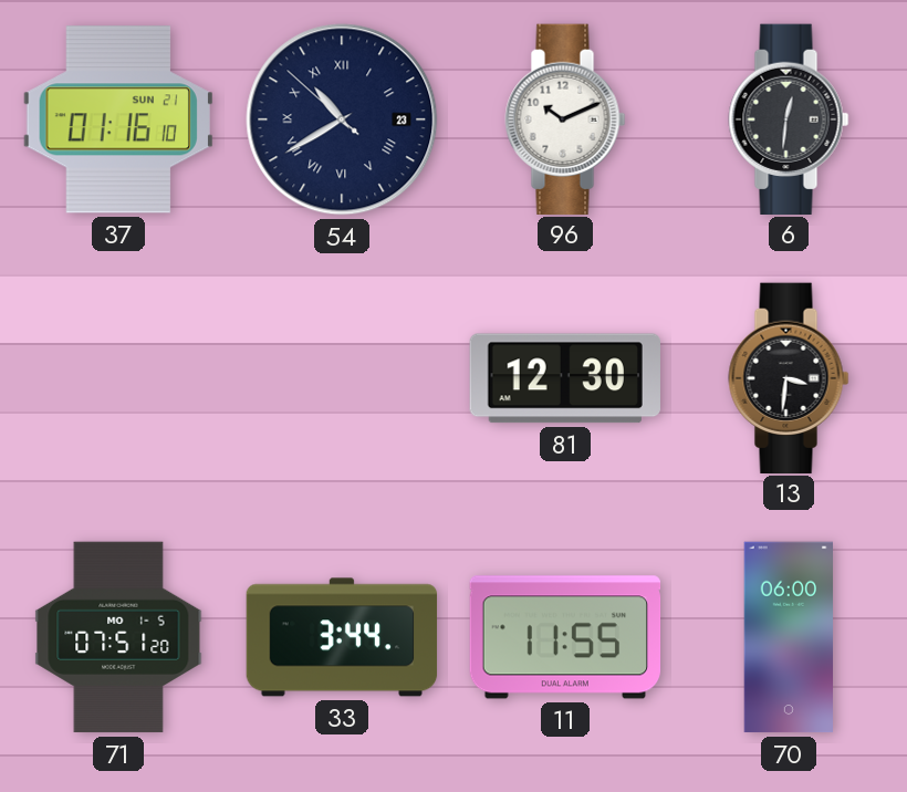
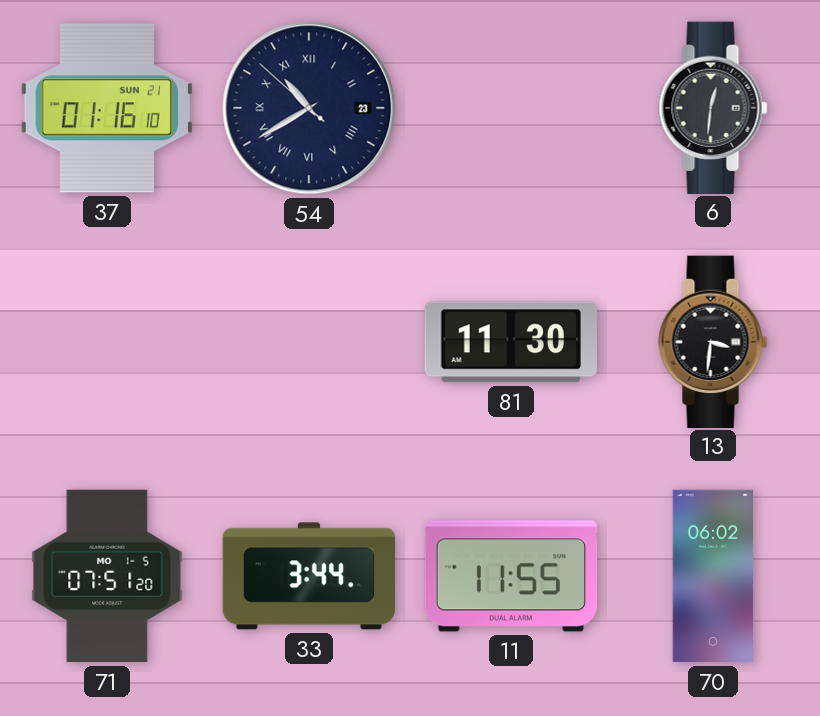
96: 10:11 -> none (565, 118)
81: 12:30 -> 11:30 (511, 342)
70: 06:00 -> 06:02 (712, 576)
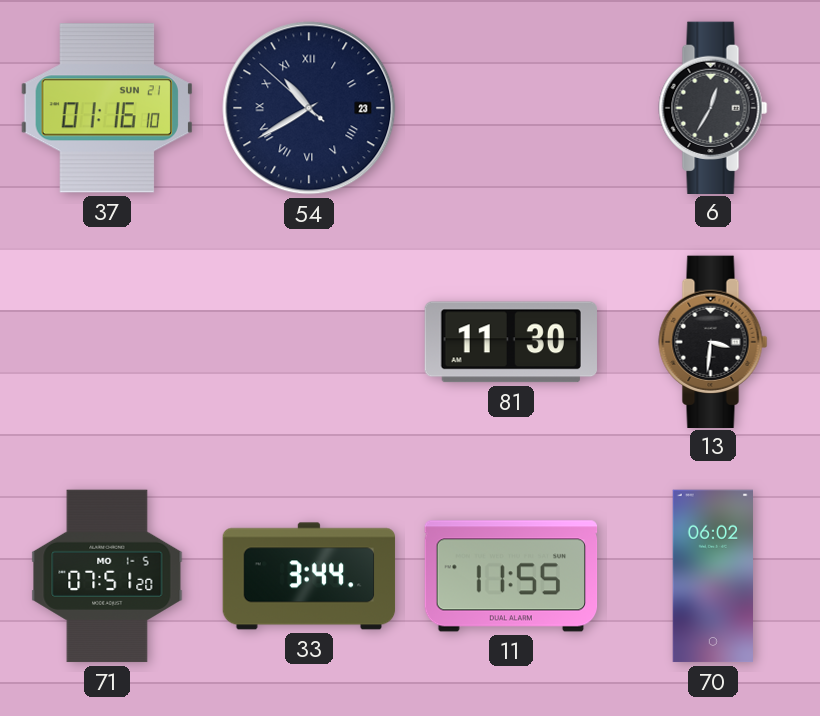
6: 12:31 -> 12:35 (713, 107)
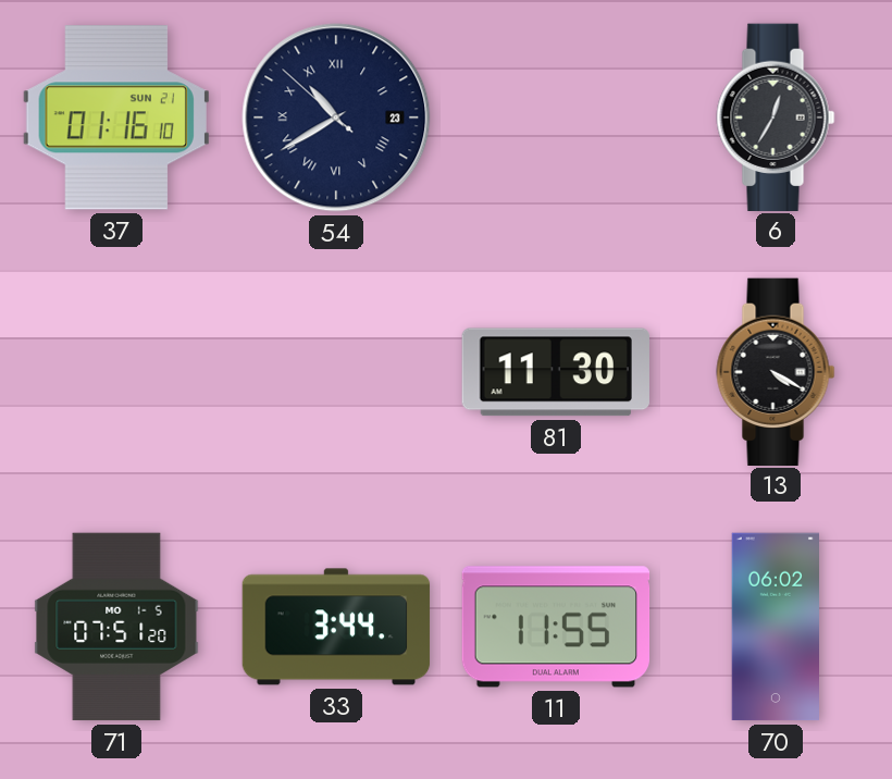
13: 3:31 -> 4:20 (776, 371)
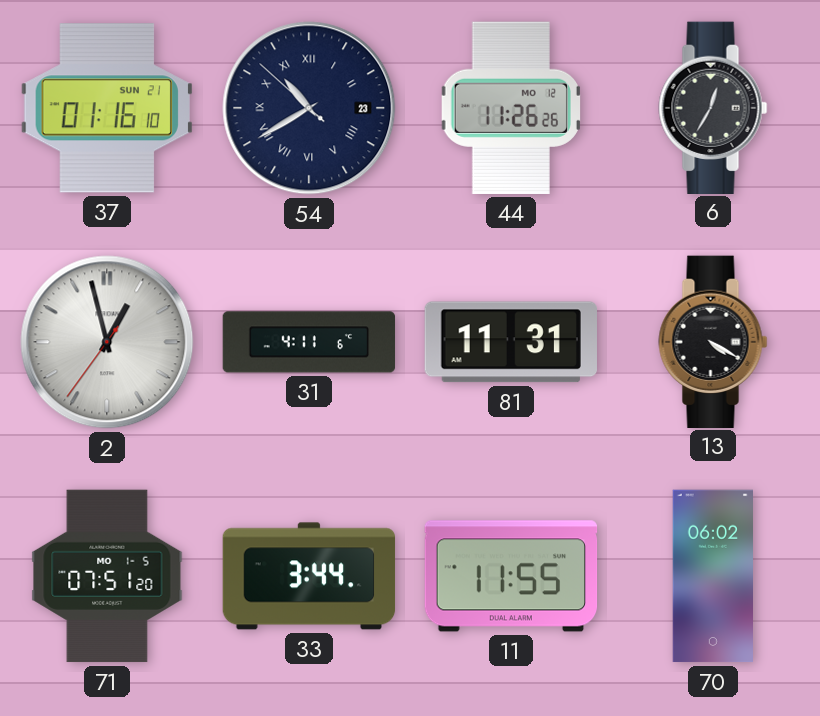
44: none -> 11:26 (511, 108)
2: none -> 12:57 (107, 342)
31: none -> 4:11 (309, 342)
81: 11:30 -> 11:31 (511, 342)
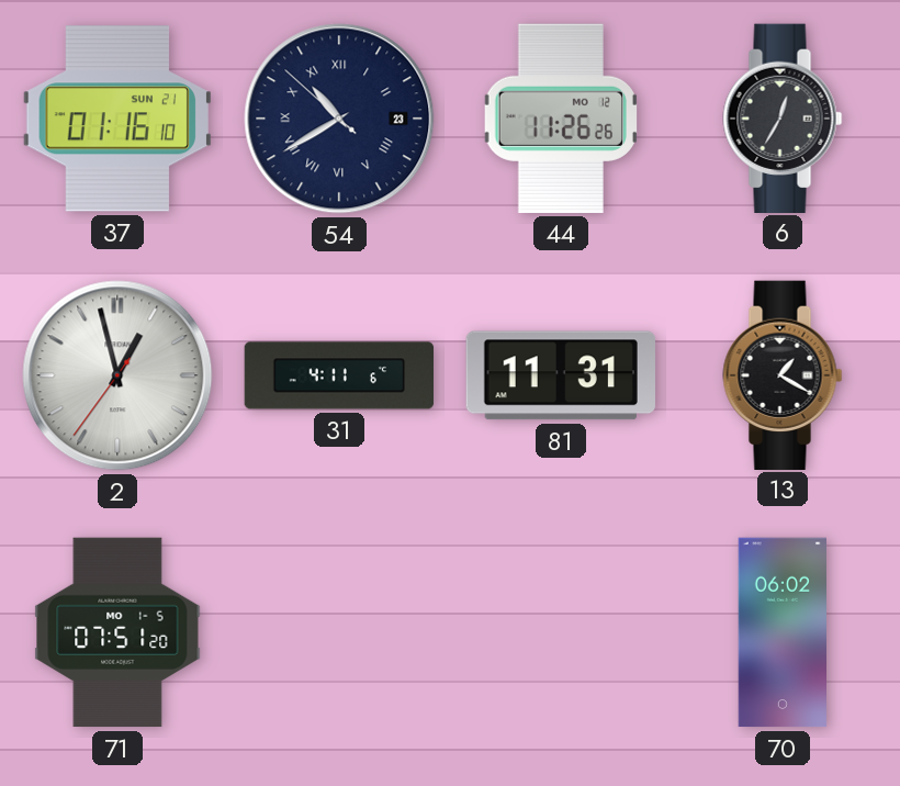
13: 4:20 -> 1:20 (783, 374)
33: 3:44 -> none (309, 576)
11: 11:55 -> none (511, 576)
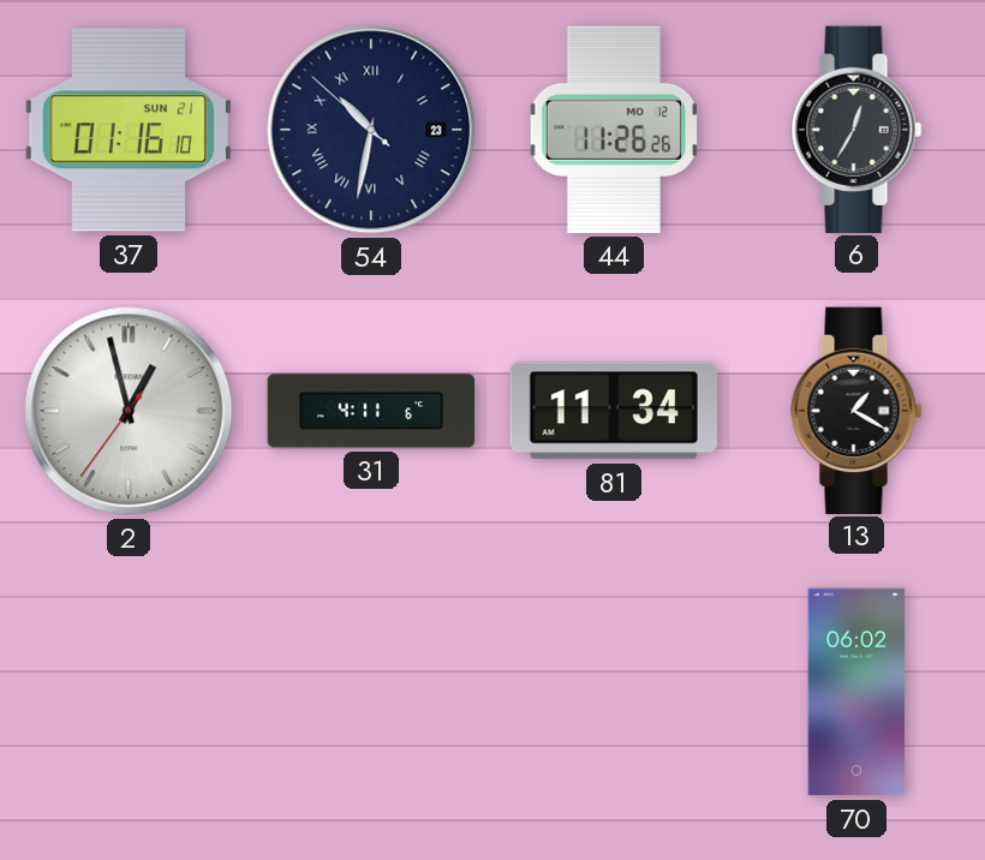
54: 10:39 -> 10:31 (371, 130)
81: 11:31 -> 11:34 (614, 411)
71: 07:51 -> none (117, 632)
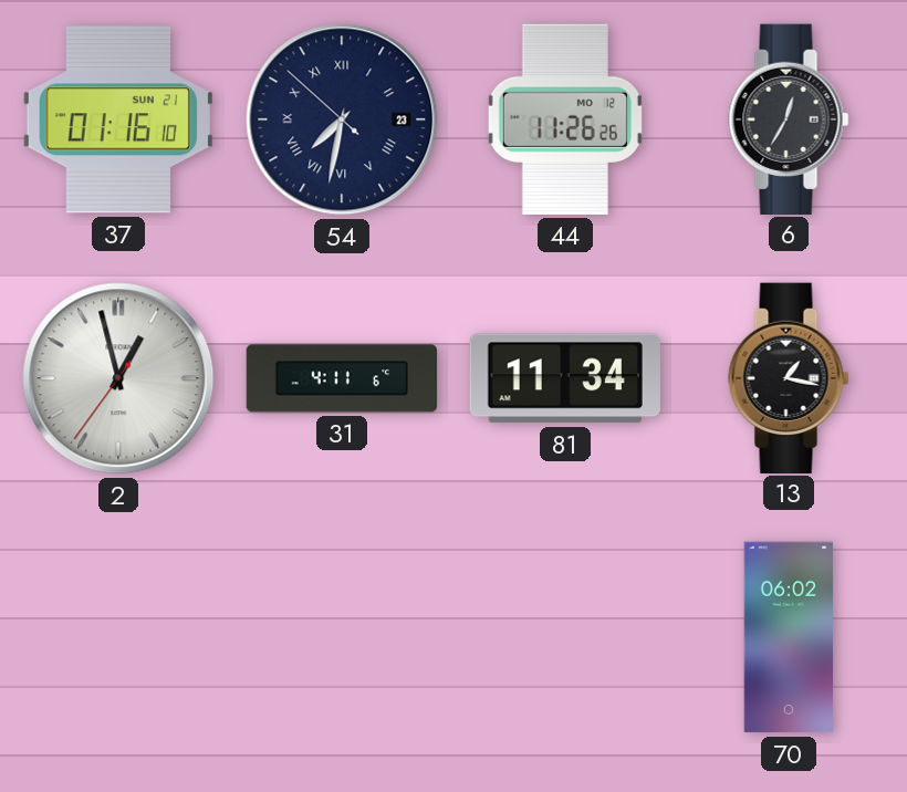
54: 10:31 -> 7:31 (342, 119)
13: 1:20 -> 1:17 (789, 377)
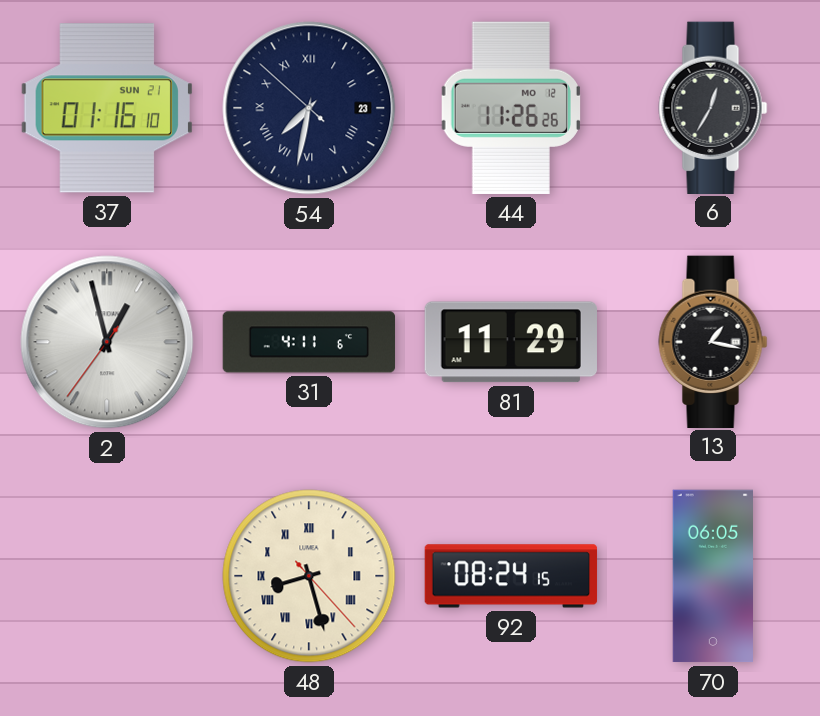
81: 11:34 -> 11:29 (511, 342)
48: none -> 8:27 (309, 576)
92: none -> 08:24 (511, 576)
70: 06:02 -> 06:05 (712, 576)
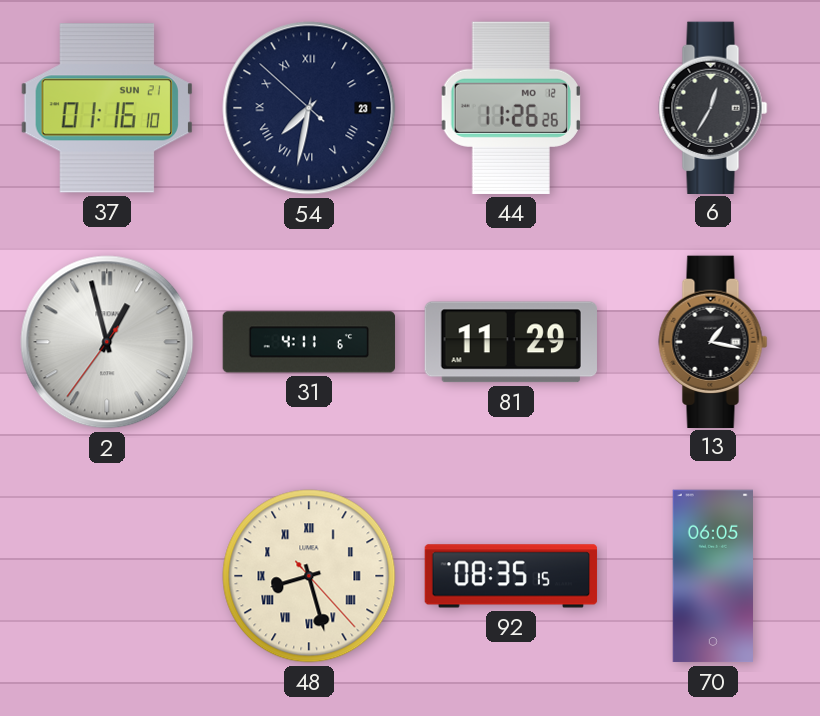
92: 08:24 -> 08:35 (511, 576)
